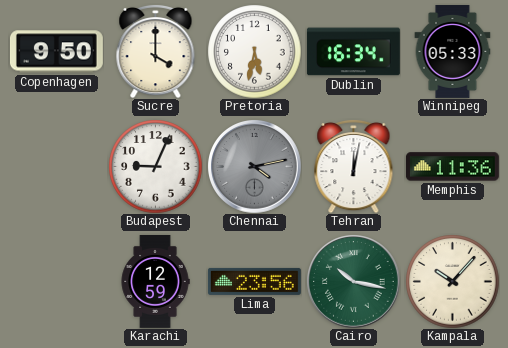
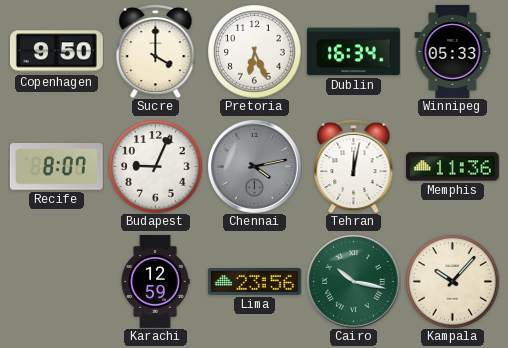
Pretoria: 5:32 -> 6:26 (254, 51)
Recife: none -> 8:07 (56, 167)
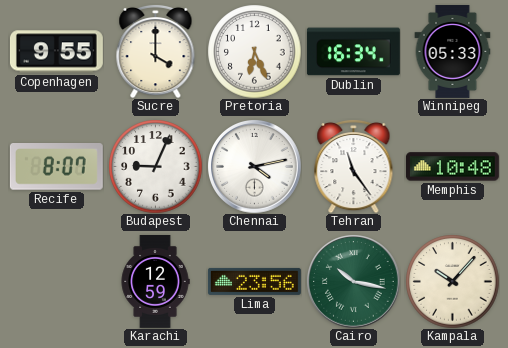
Copenhagen: 9:50 -> 9:55 (56, 52)
Chennai dial: grey -> white (255, 167)
Tehran: 12:02 -> 11:24 (354, 166)
Memphis: 11:36 -> 10:48 (452, 167)
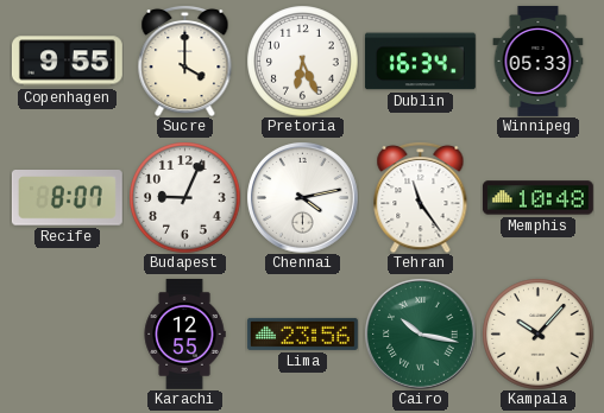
Karachi: 12:59 -> 12:55 (184, 333)
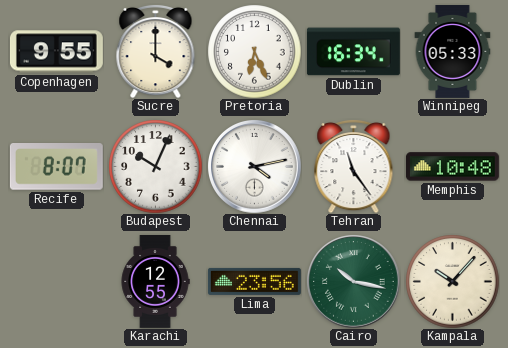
Budapest: 9:04 -> 10:04 (155, 166)
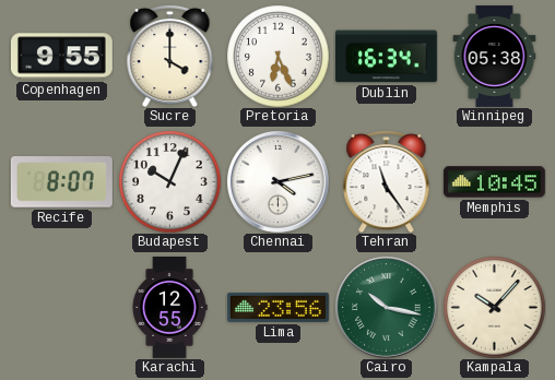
Winnipeg: 05:33 -> 05:38 (495, 56)
Memphis: 10:48 -> 10:45 (494, 182)
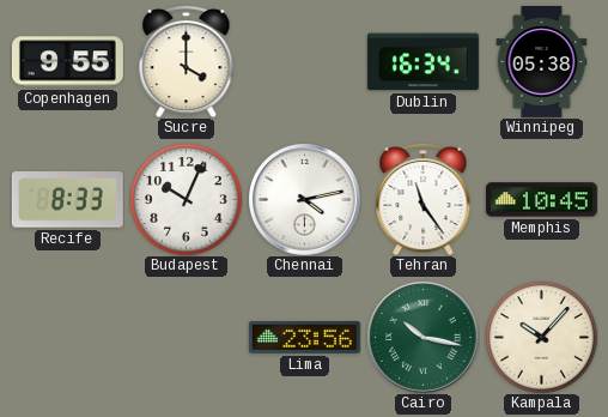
Pretoria: 6:26 -> none (277, 56)
Recife: 8:07 -> 8:33 (67, 200)
Karachi: 12:55 -> none (169, 307)
